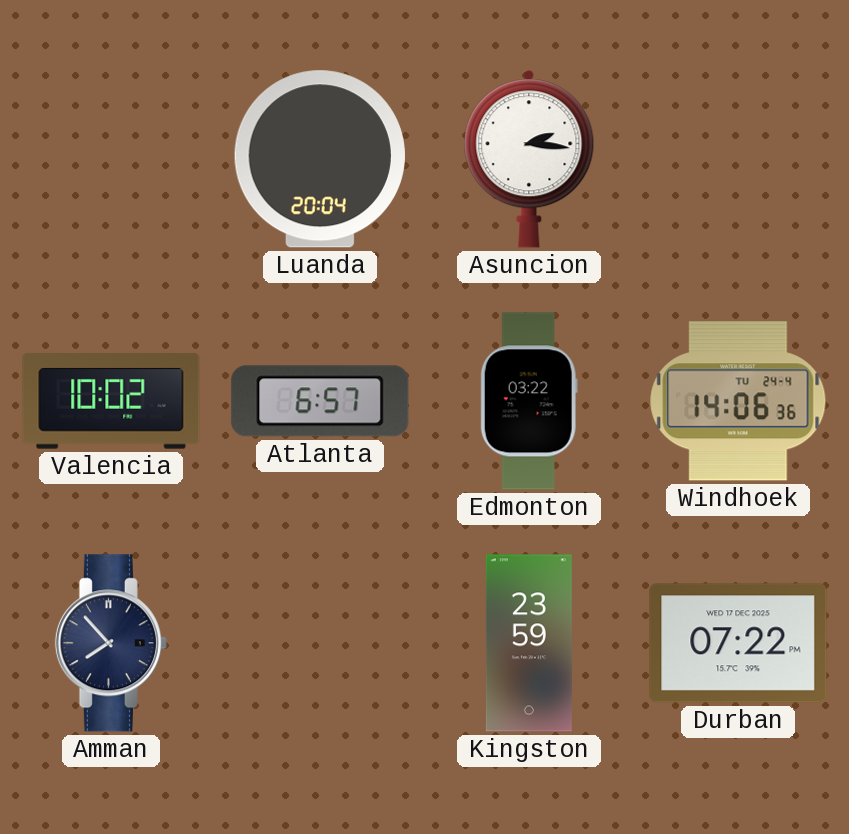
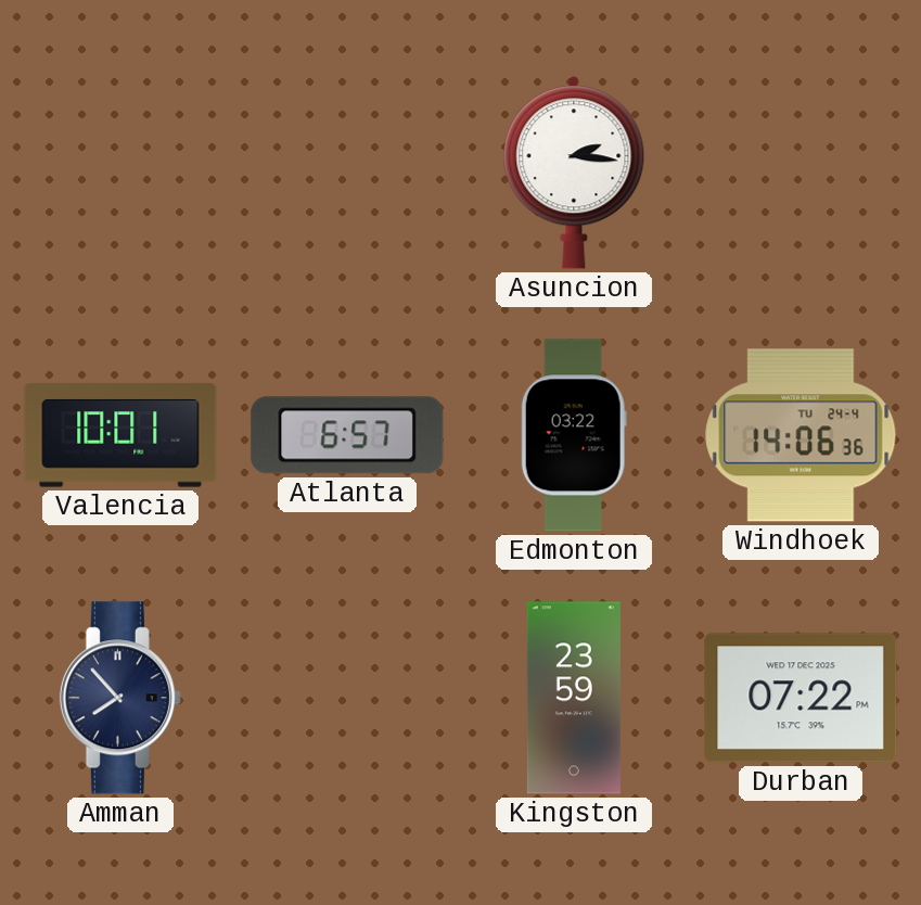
Luanda: 20:04 -> none (320, 159)
Valencia: 10:02 -> 10:01 (120, 435)
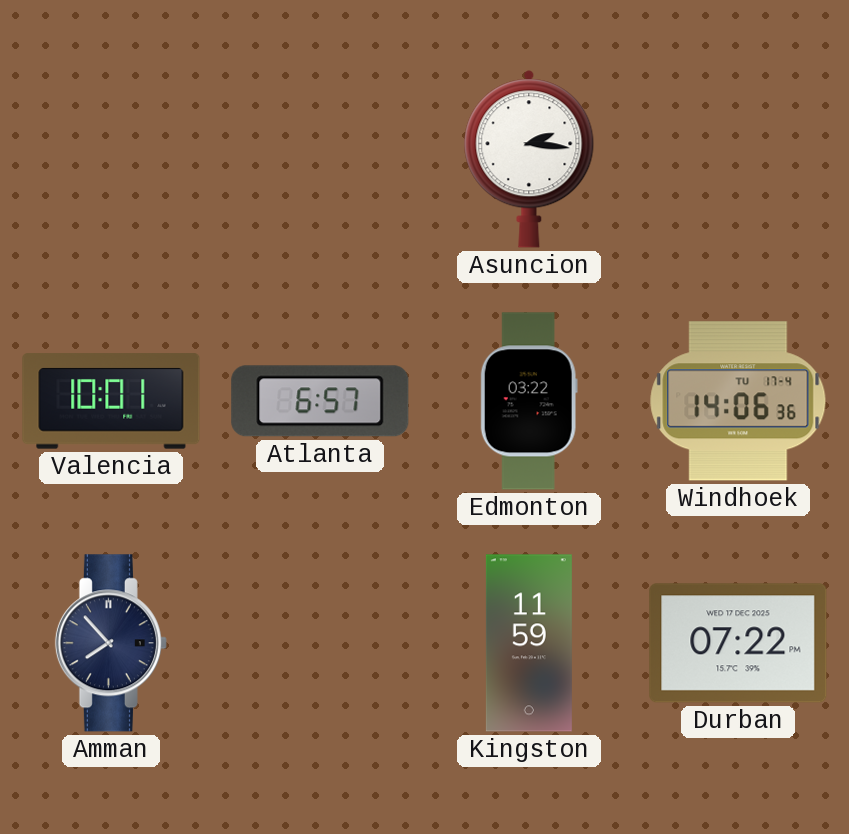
Windhoek date: TU 24-4 -> TU 17-4 (738, 401)
Kingston: 23:59 -> 11:59 (529, 643)
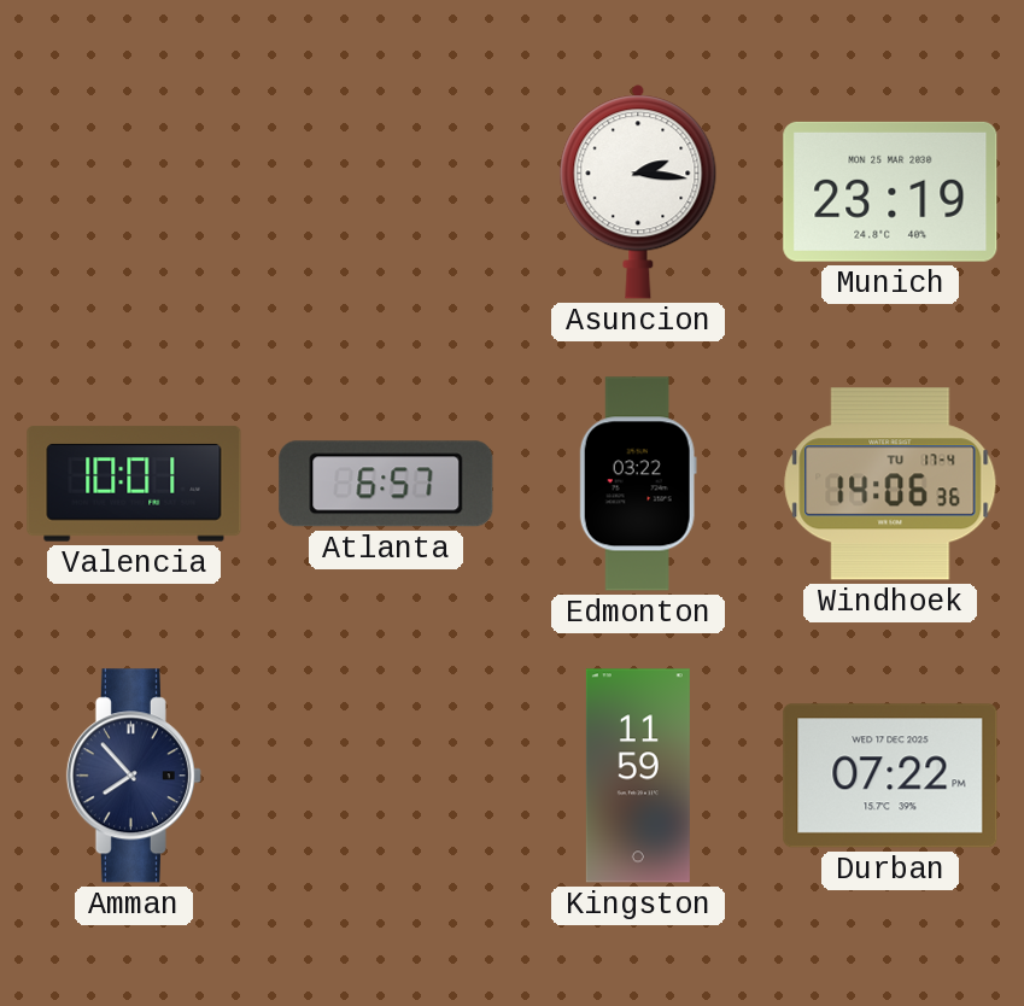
Munich: none -> 23:19 (890, 192)
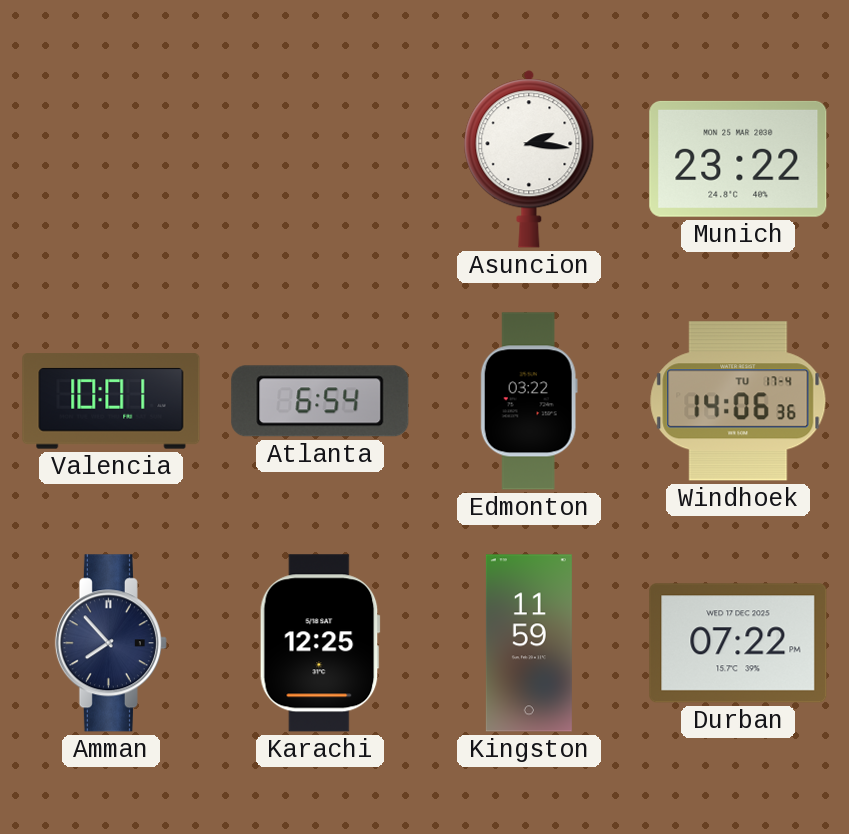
Munich: 23:19 -> 23:22 (738, 159)
Atlanta: 6:57 -> 6:54 (320, 401)
Karachi: none -> 12:25 (320, 643)
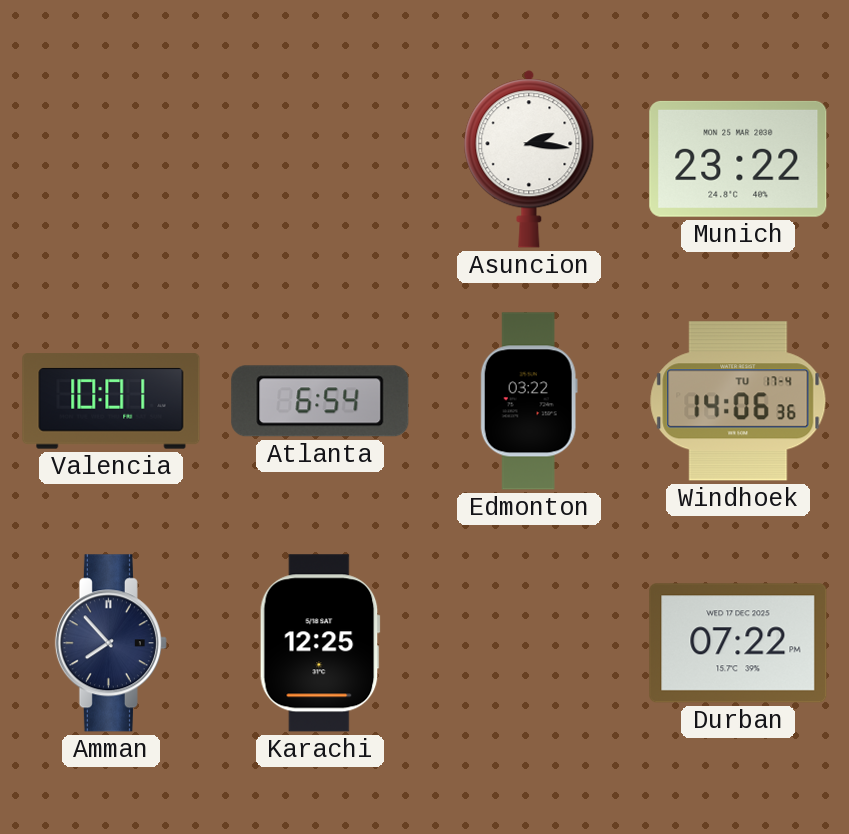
Kingston: 11:59 -> none (529, 643)
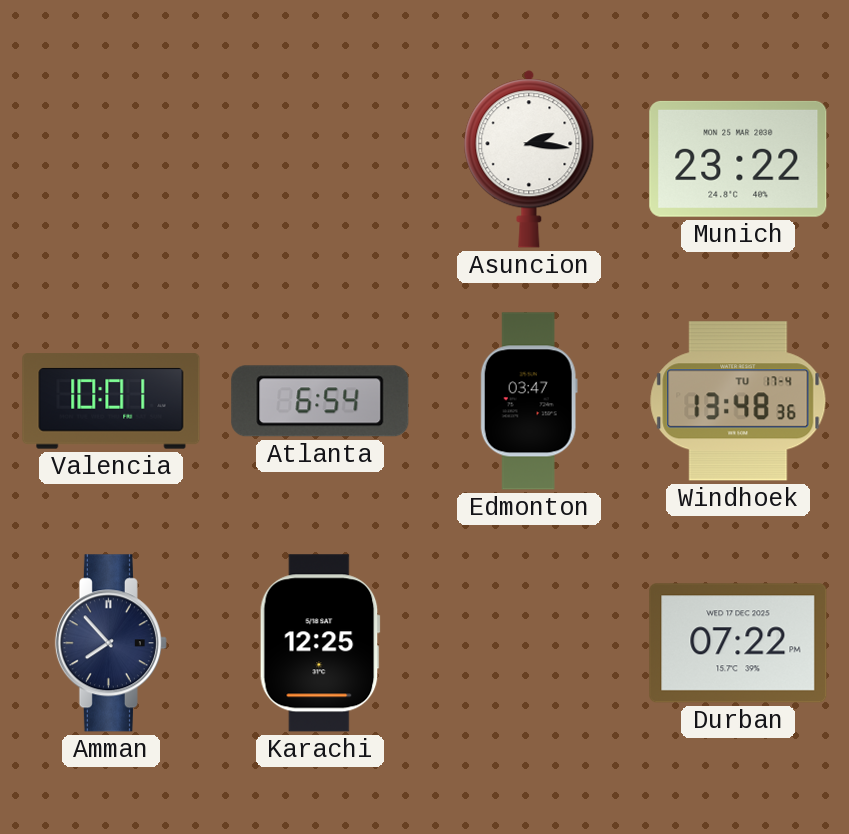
Edmonton: 03:22 -> 03:47 (529, 401)
Windhoek: 14:06 -> 13:48 (738, 401)
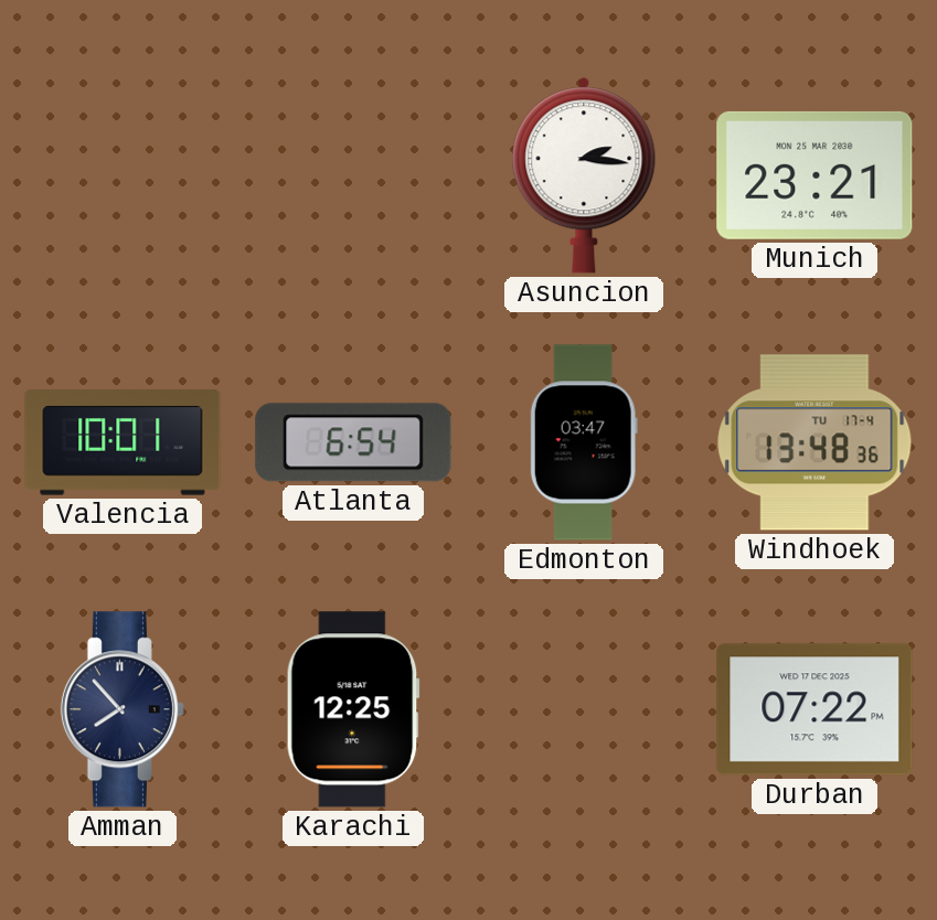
Munich: 23:22 -> 23:21 (814, 175)
